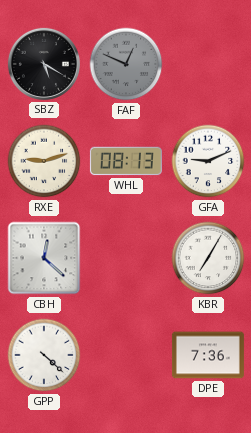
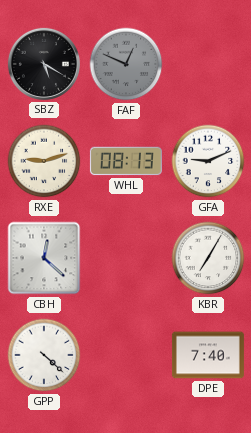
DPE: 7:36 -> 7:40 (208, 355)
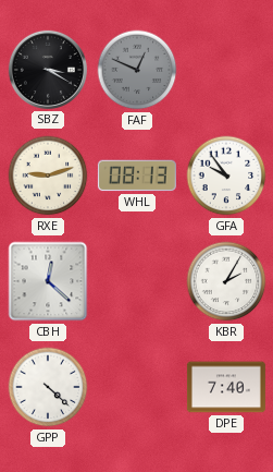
SBZ: 5:20 -> 3:20 (48, 70)
GFA: 9:11 -> 9:54 (226, 176)
KBR: 7:05 -> 2:05 (226, 281)
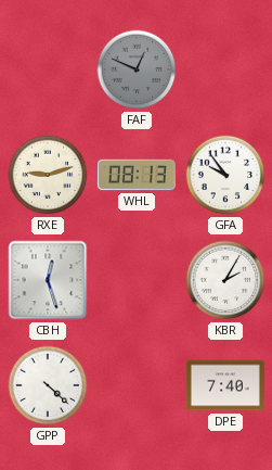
SBZ: 3:20 -> none (48, 70)
CBH: 12:22 -> 12:27 (48, 280)
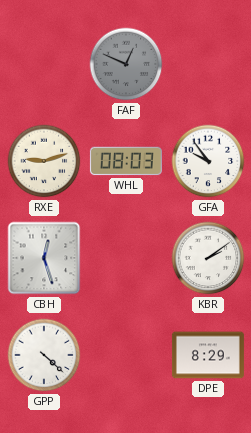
WHL: 08:13 -> 08:03 (126, 161)
KBR: 2:05 -> 2:09 (208, 258)
DPE: 7:40 -> 8:29 (208, 355)
